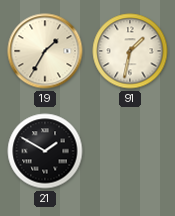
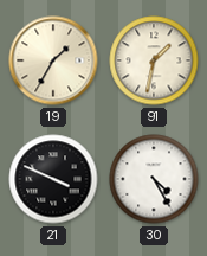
21: 1:50 -> 3:49 (53, 179)
30: none -> 4:25 (154, 179)
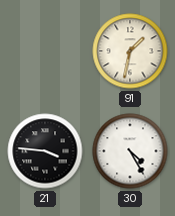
19: 1:35 -> none (53, 60)
21: 3:49 -> 3:46 (45, 151)
